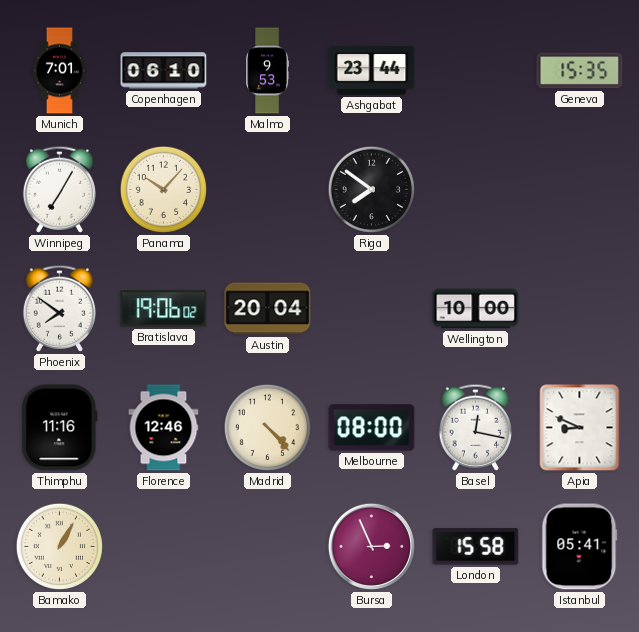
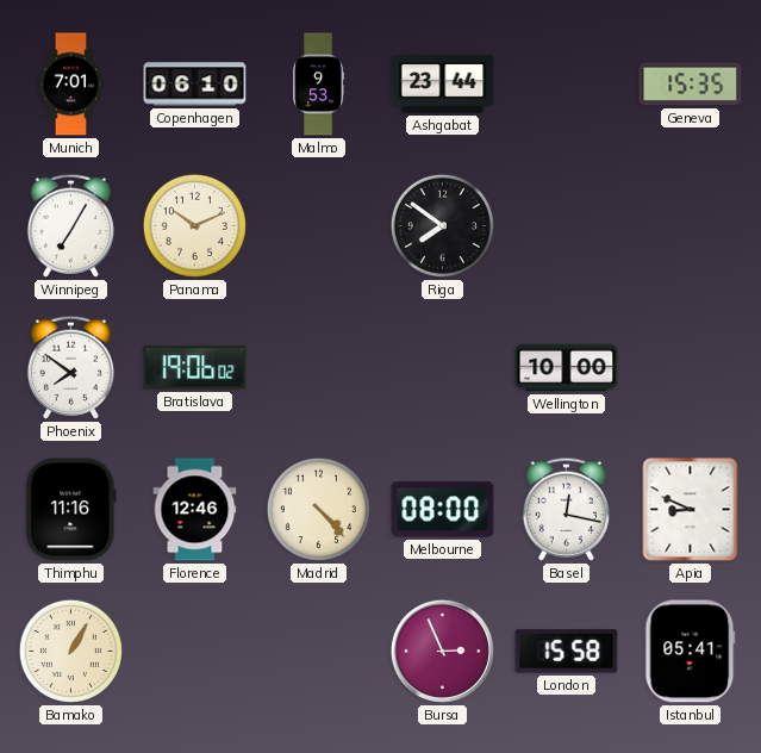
Panama: 10:07 -> 10:11 (194, 225)
Austin: 20:04 -> none (268, 309)
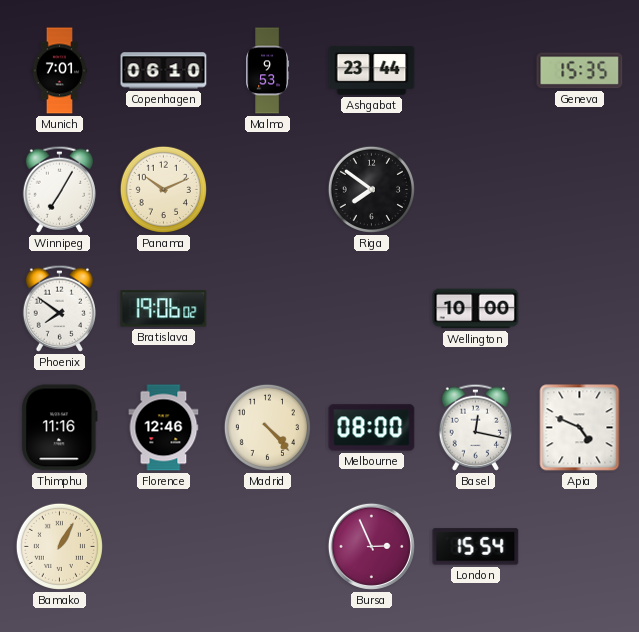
Apia: 8:49 -> 4:49 (580, 428)
London: 15:58 -> 15:54 (476, 547)
Istanbul: 05:41 -> none (691, 652)
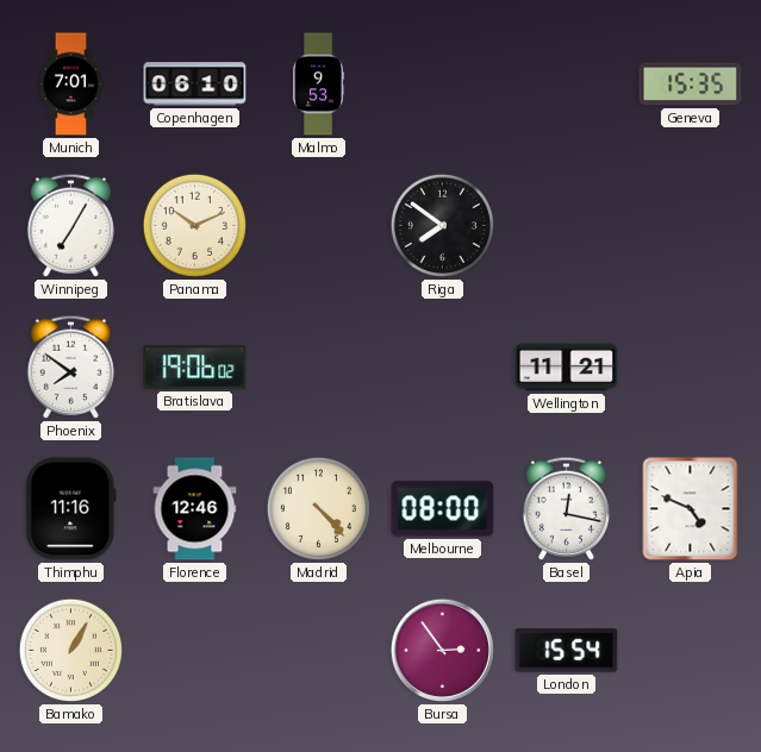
Ashgabat: 23:44 -> none (372, 71)
Wellington: 10:00 -> 11:21 (567, 368)
Bursa: 2:56 -> 2:54 (442, 650)
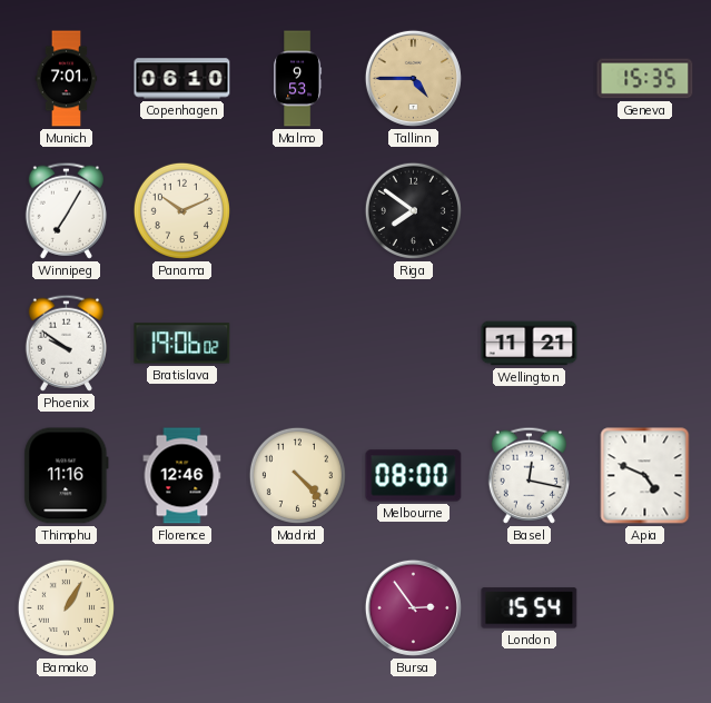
Tallinn: none -> 4:45 (413, 78)
Phoenix: 7:51 -> 9:51 (66, 343)
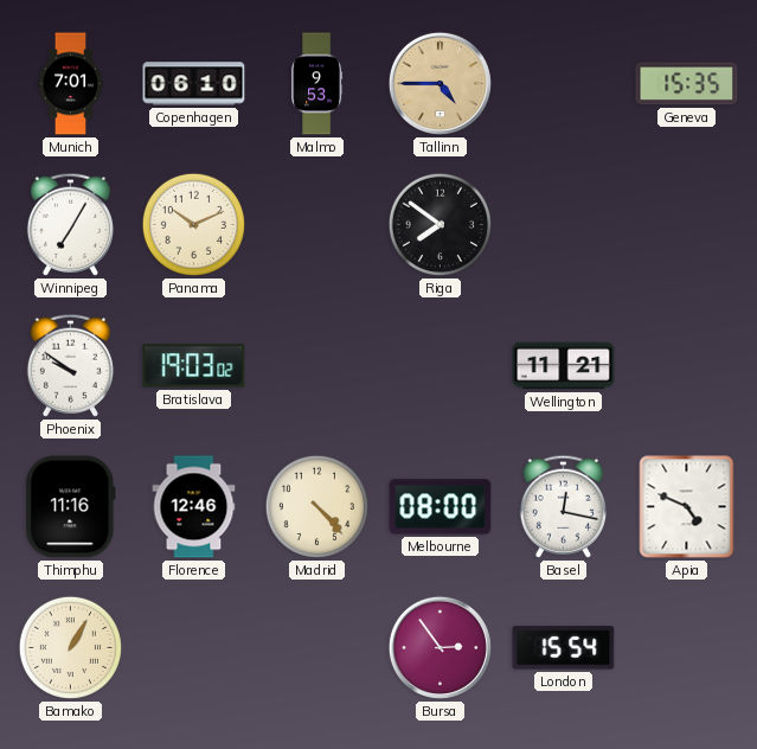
Bratislava: 19:06 -> 19:03 (194, 366)
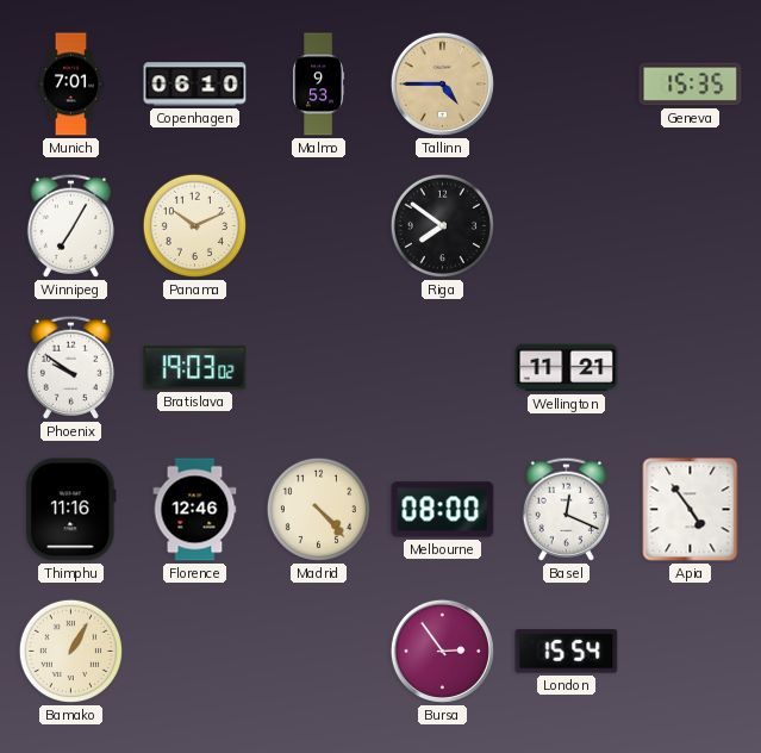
Basel: 12:17 -> 12:19 (566, 509)
Apia: 4:49 -> 4:54 (691, 510)
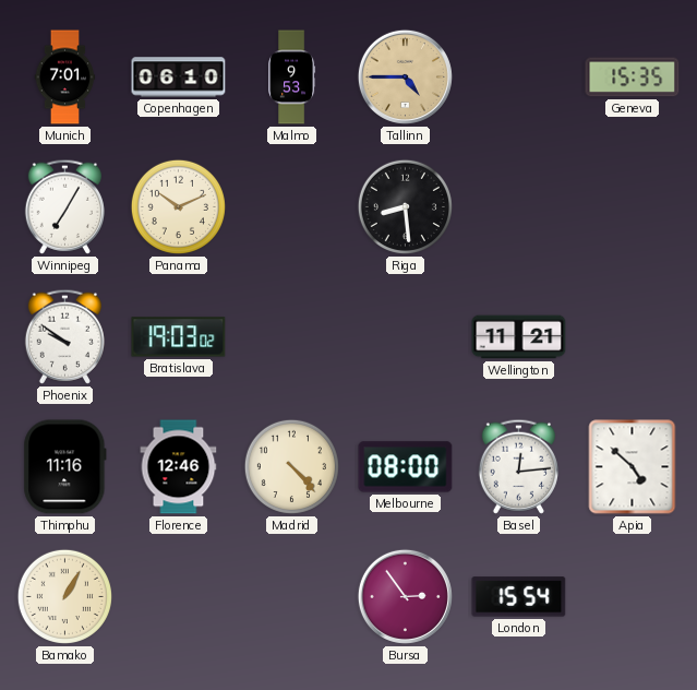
Riga: 7:51 -> 8:29 (405, 206)
Basel: 12:19 -> 12:14 (518, 466)
Apia: 4:54 -> 4:52 (633, 467)
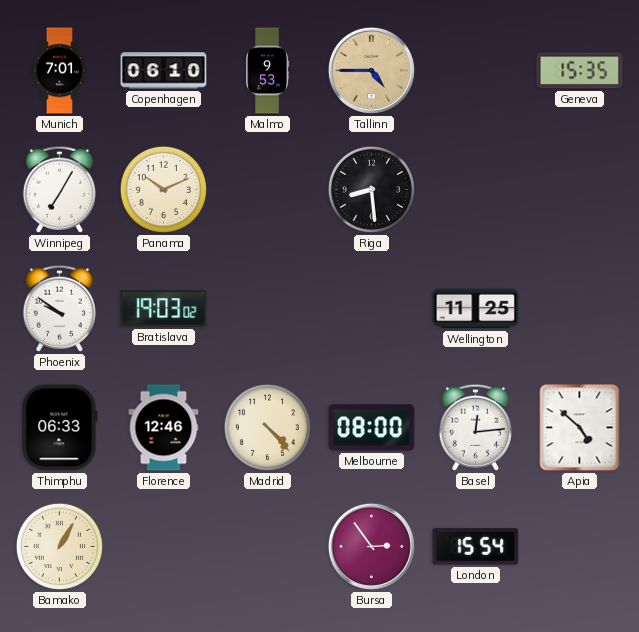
Wellington: 11:21 -> 11:25 (476, 309)
Thimphu: 11:16 -> 06:33 (60, 428)
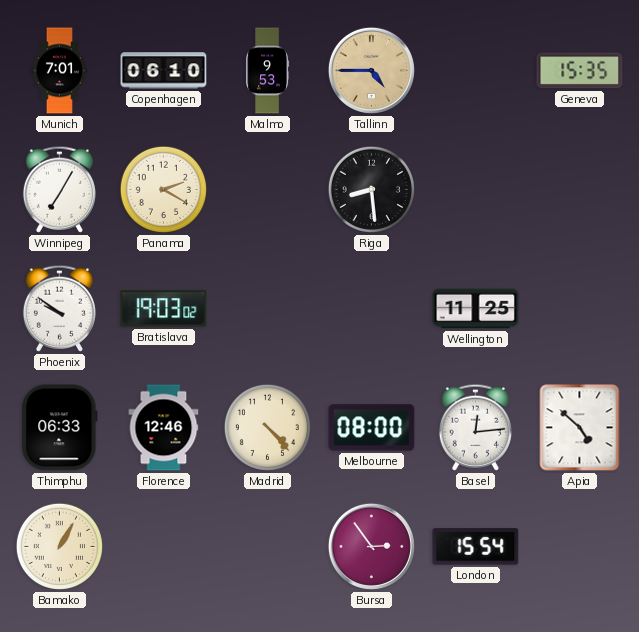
Panama: 10:11 -> 2:20 (163, 189)
